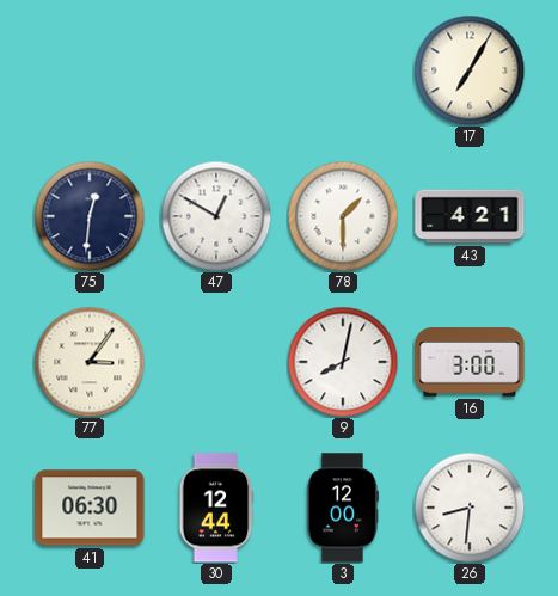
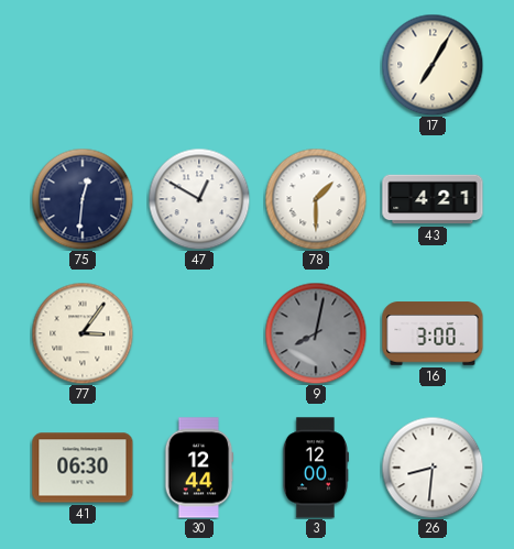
9 dial: white -> grey (316, 333)
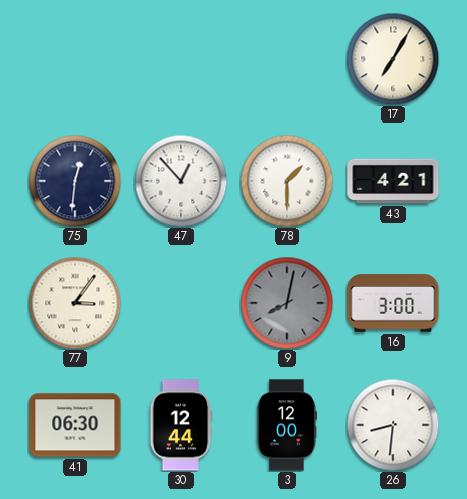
47: 12:50 -> 12:53 (181, 181)
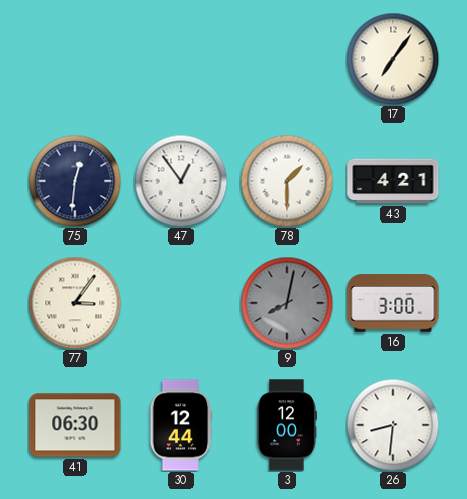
17: 7:05 -> 7:06 (393, 59)
47: 12:53 -> 12:54 (181, 181)
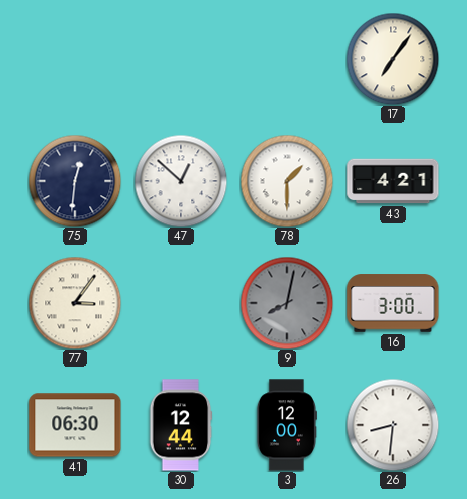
47: 12:54 -> 12:52 (181, 181)
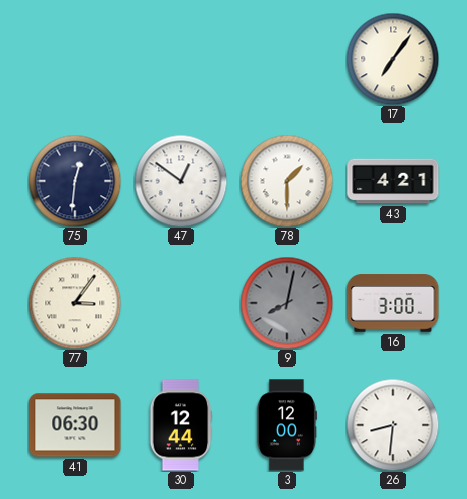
47: 12:52 -> 12:51 (181, 181)
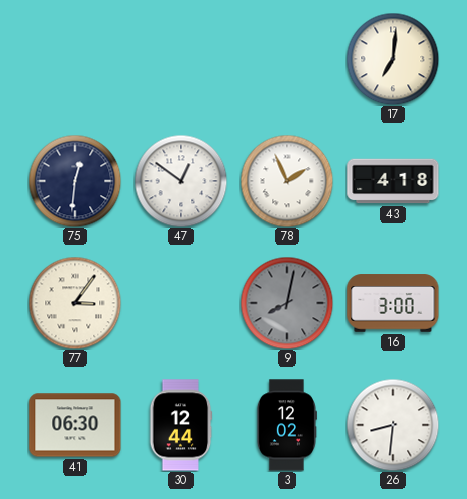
17: 7:06 -> 7:01 (393, 59)
78: 1:30 -> 1:56 (287, 181)
43: 4:21 -> 4:18 (393, 181)
3: 12:00 -> 12:02 (286, 425)
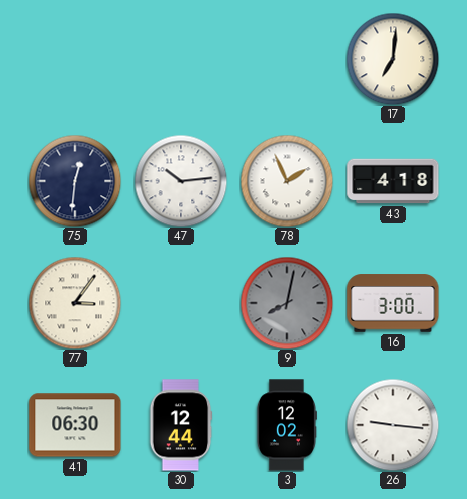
47: 12:51 -> 10:14 (181, 181)
26: 8:31 -> 9:16 (393, 425)
